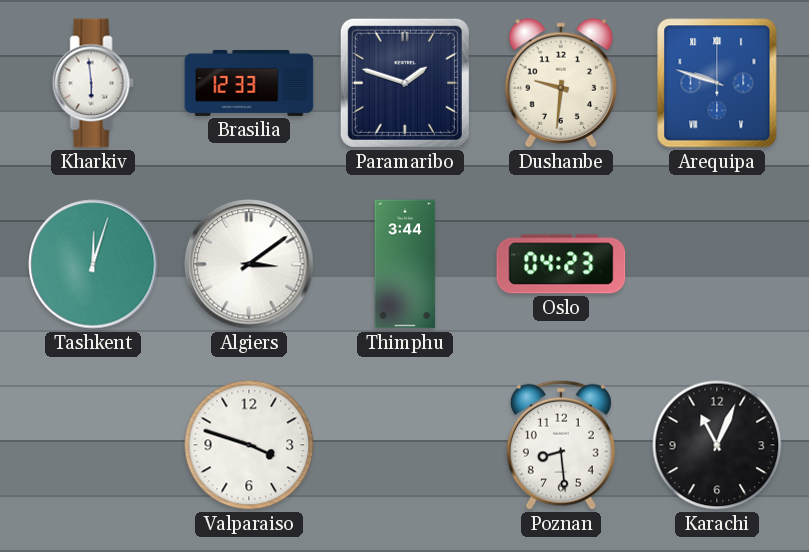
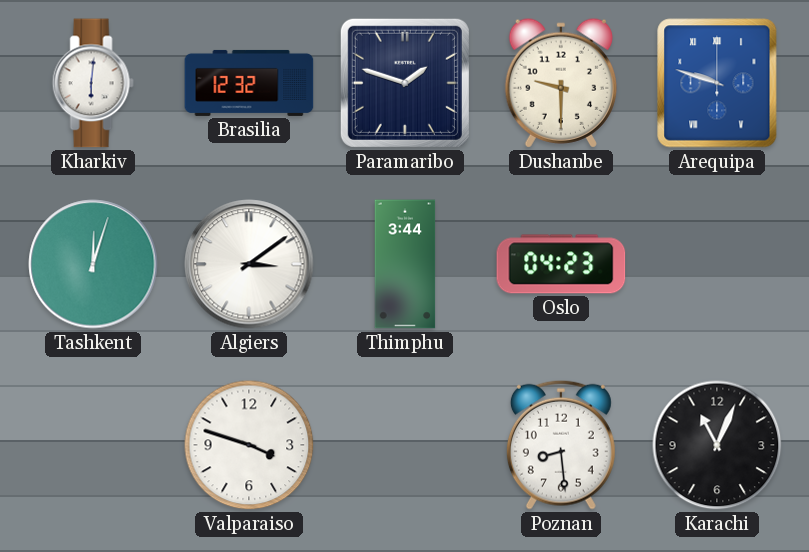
Kharkiv: 5:59 -> 6:01 (93, 83)
Brasilia: 12:33 -> 12:32 (249, 83)
Dushanbe: 9:31 -> 9:30 (561, 83)
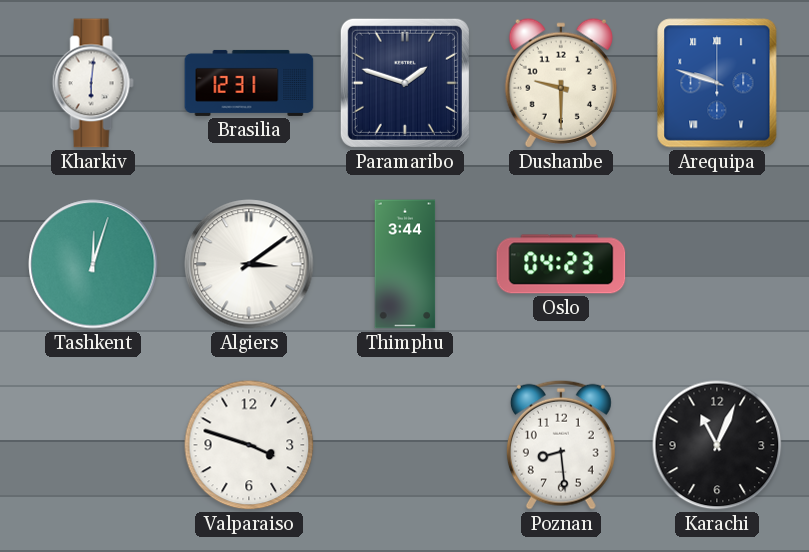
Brasilia: 12:32 -> 12:31 (249, 83)
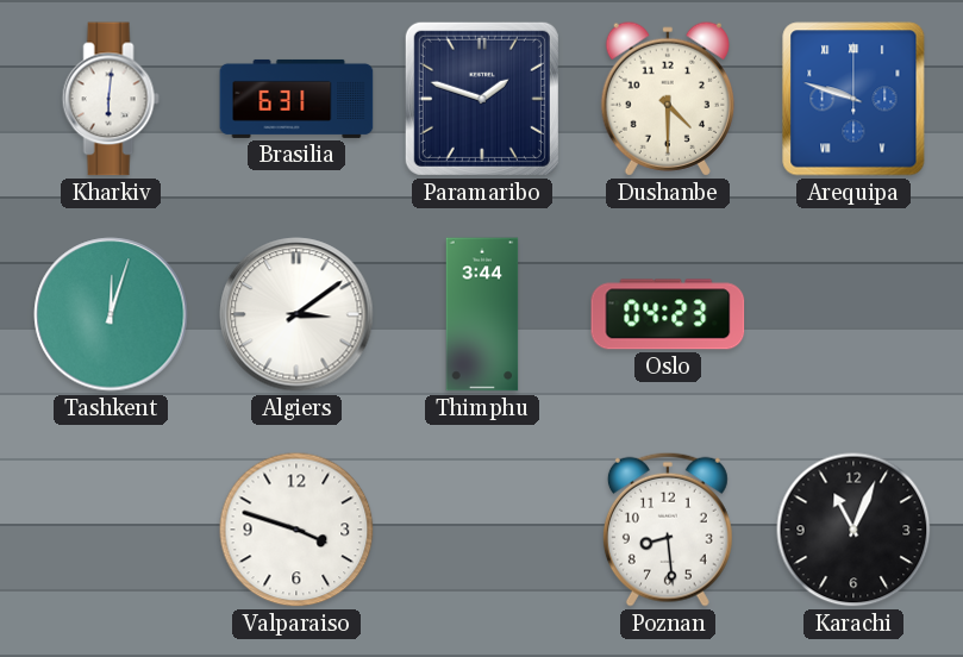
Brasilia: 12:31 -> 6:31 (296, 99)
Dushanbe: 9:30 -> 4:30 (668, 99)
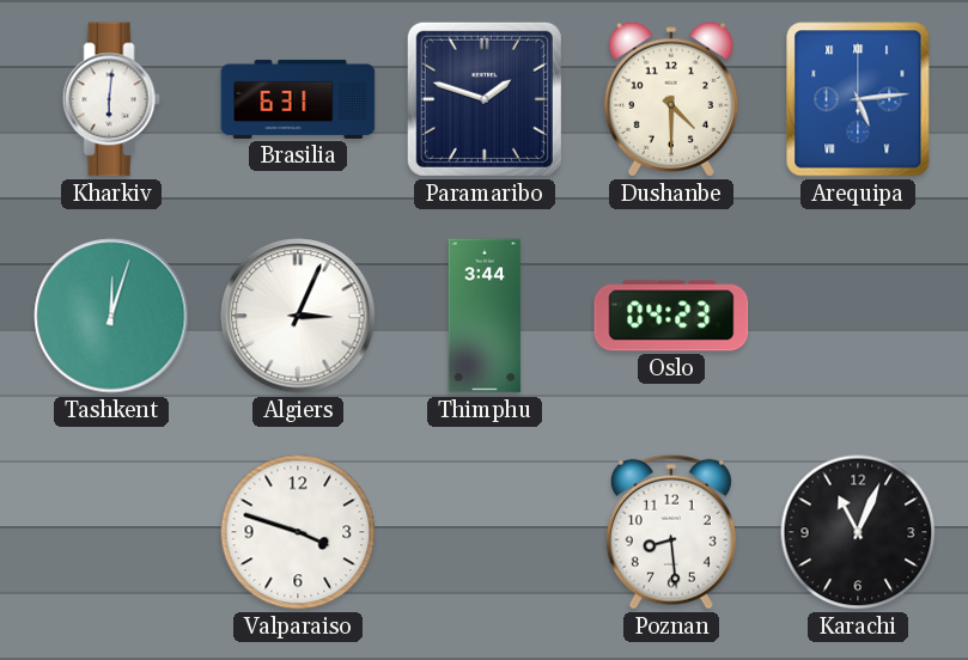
Arequipa: 9:48 -> 5:14 (858, 99)
Algiers: 3:09 -> 3:04 (298, 316)
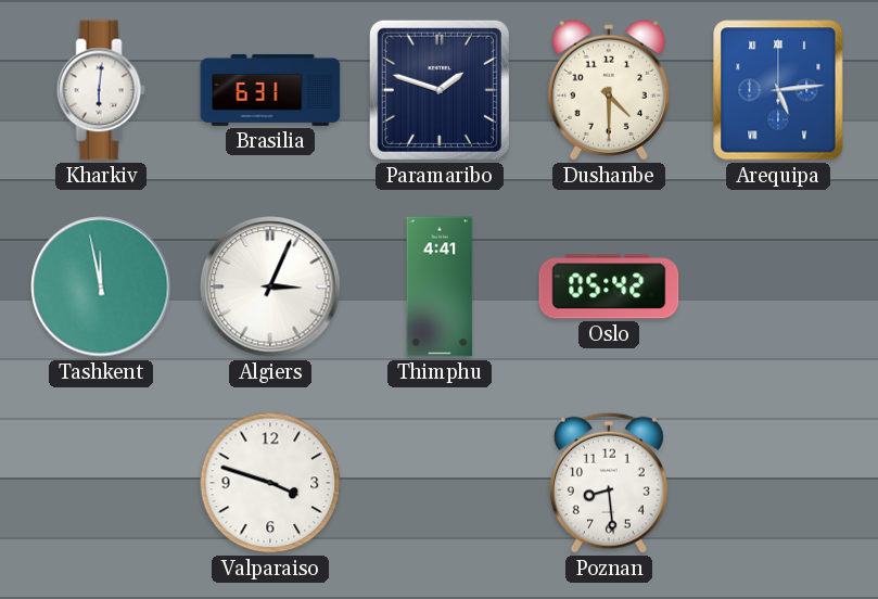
Tashkent: 12:03 -> 11:58 (101, 286)
Thimphu: 3:44 -> 4:41 (440, 286)
Oslo: 04:23 -> 05:42 (609, 286)
Karachi: 11:04 -> none (858, 532)
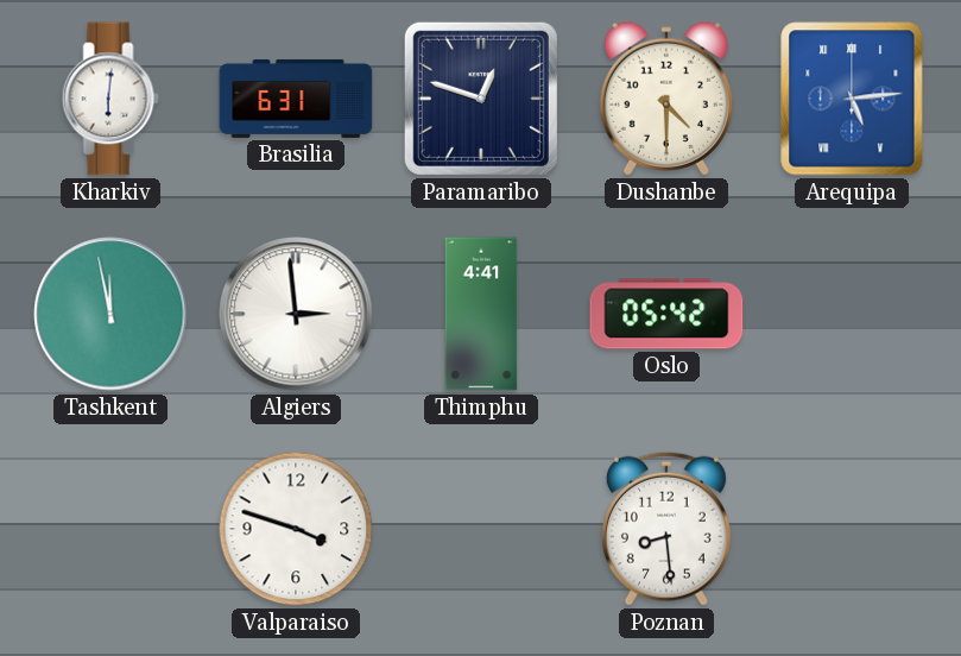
Paramaribo: 1:48 -> 12:48 (481, 99)
Algiers: 3:04 -> 2:59 (296, 314)
